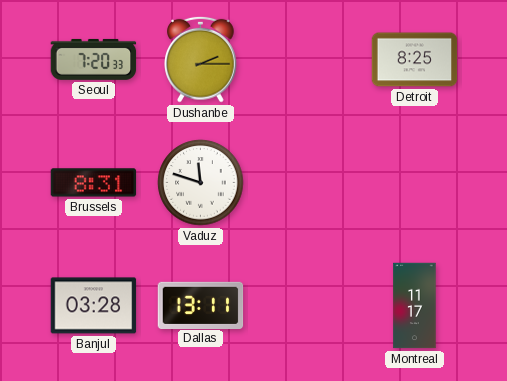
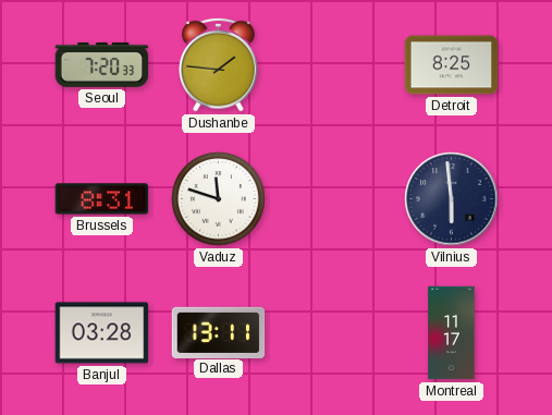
Dushanbe: 2:15 -> 1:46 (219, 64)
Vilnius: none -> 5:59 (452, 199)
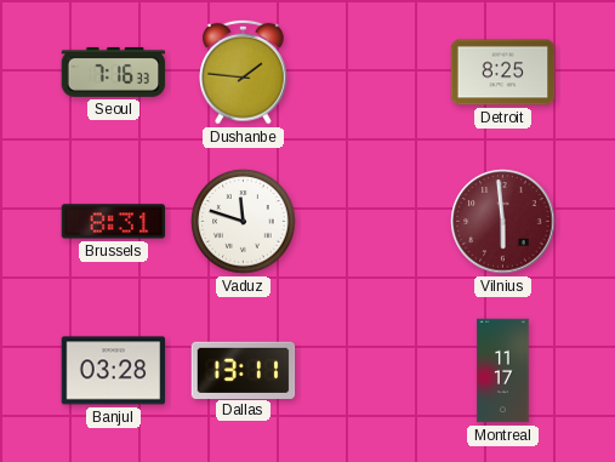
Seoul: 7:20 -> 7:16 (114, 72)
Vilnius dial: navy -> burgundy (503, 222)
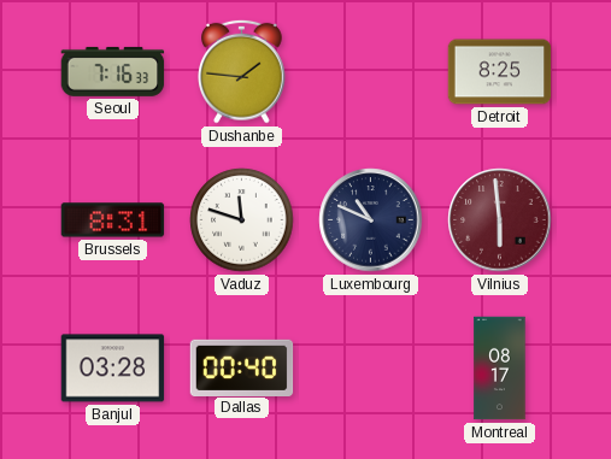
Luxembourg: none -> 10:49 (371, 220)
Dallas: 13:11 -> 00:40 (242, 367)
Montreal: 11:17 -> 08:17 (500, 369)
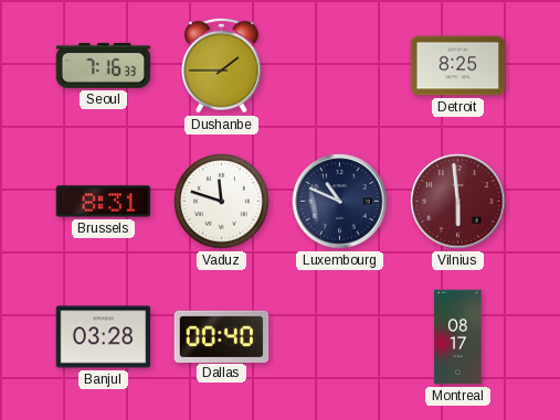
Dushanbe: 1:46 -> 1:45 (222, 65)
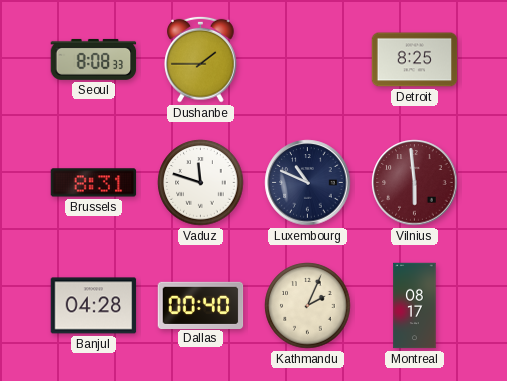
Seoul: 7:16 -> 8:08 (94, 59)
Banjul: 03:28 -> 04:28 (94, 306)
Kathmandu: none -> 2:04 (308, 306)
